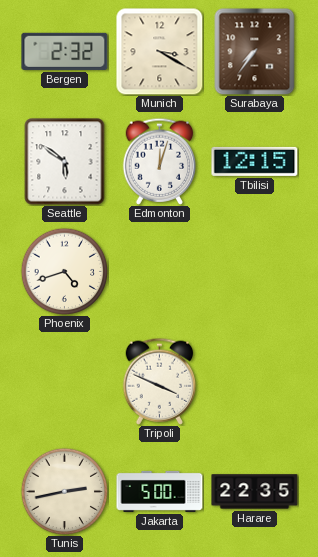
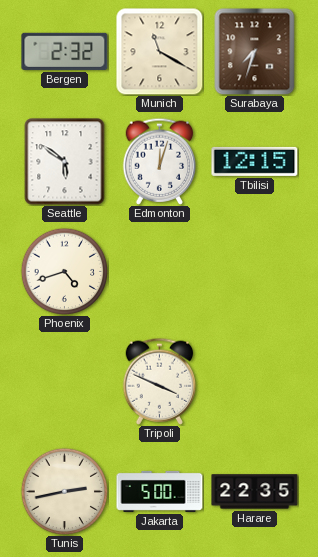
Munich: 3:20 -> 11:20 (160, 52)
Surabaya: 7:36 -> 7:33 (255, 51)
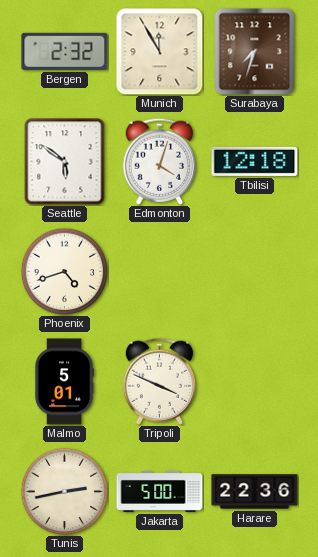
Munich: 11:20 -> 11:55 (160, 52)
Edmonton: 12:03 -> 4:03 (160, 161)
Tbilisi: 12:15 -> 12:18 (255, 161)
Malmo: none -> 5:01 (64, 382)
Harare: 22:35 -> 22:36 (255, 492)
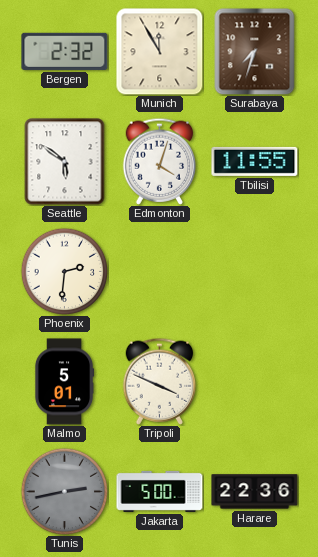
Tbilisi: 12:18 -> 11:55 (255, 161)
Phoenix: 4:42 -> 2:31 (64, 271)
Tunis dial: cream -> grey (64, 491)
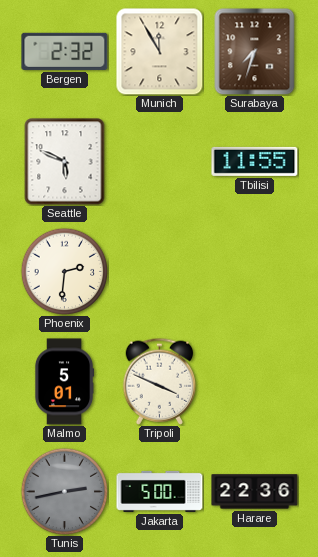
Seattle: 5:51 -> 5:49 (65, 162)
Edmonton: 4:03 -> none (160, 161)
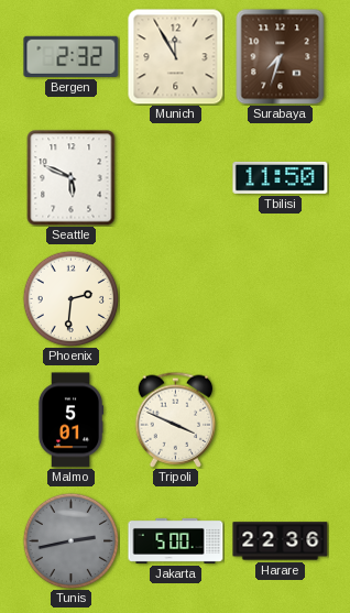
Tbilisi: 11:55 -> 11:50 (281, 177)
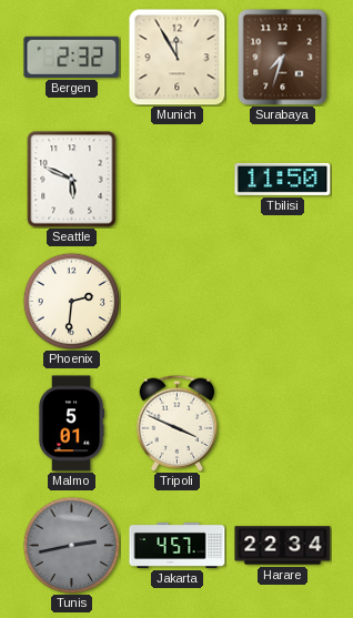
Jakarta: 5:00 -> 4:57 (178, 545)
Harare: 22:36 -> 22:34 (283, 546)
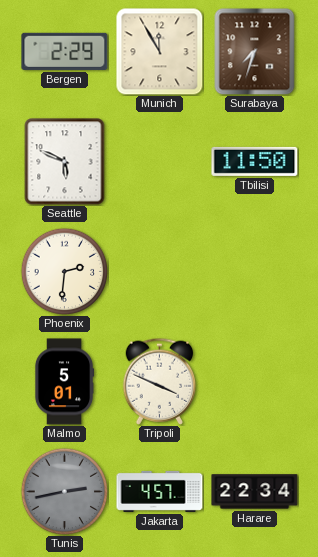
Bergen: 2:32 -> 2:29 (65, 51)
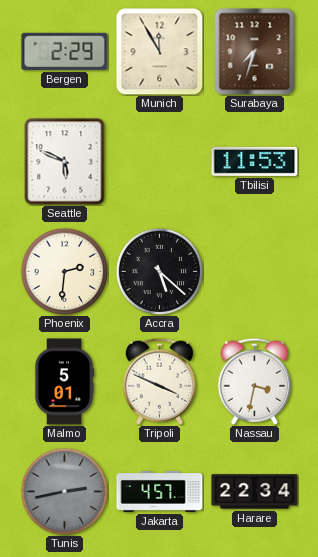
Tbilisi: 11:50 -> 11:53 (255, 161)
Accra: none -> 5:22 (159, 271)
Nassau: none -> 3:32 (255, 381)
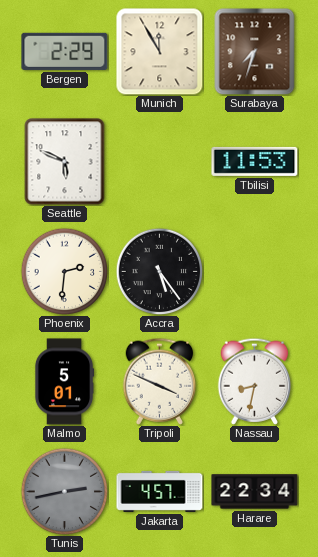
Accra: 5:22 -> 5:24 (159, 271)
Nassau: 3:32 -> 8:32 (255, 381)
